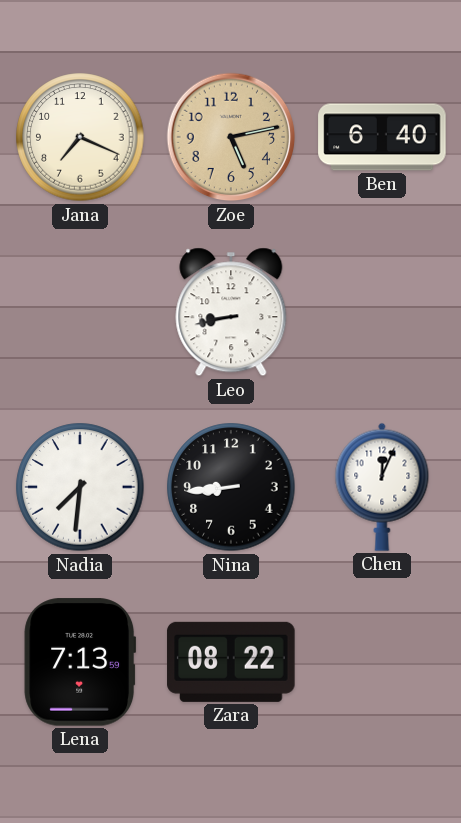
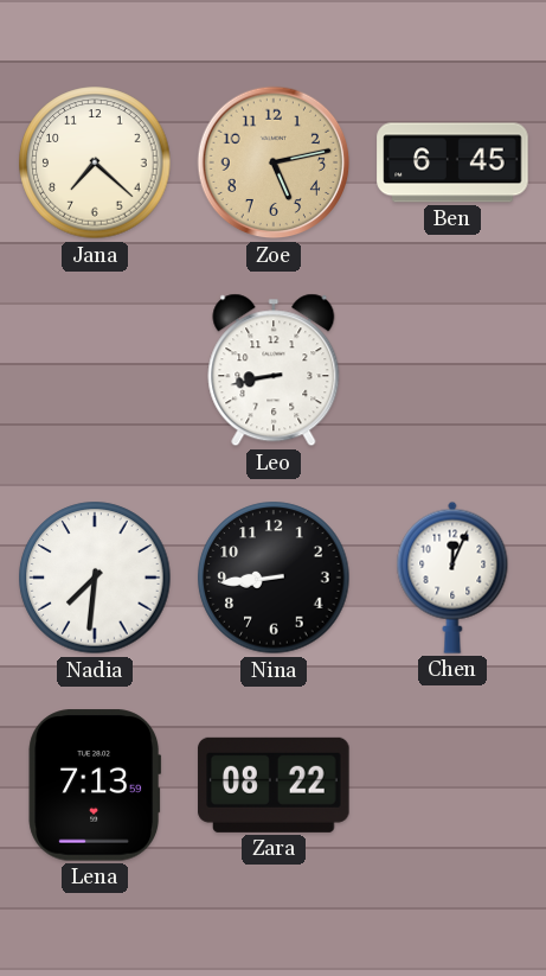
Jana: 7:19 -> 7:22 (95, 162)
Ben: 6:40 -> 6:45 (452, 162)
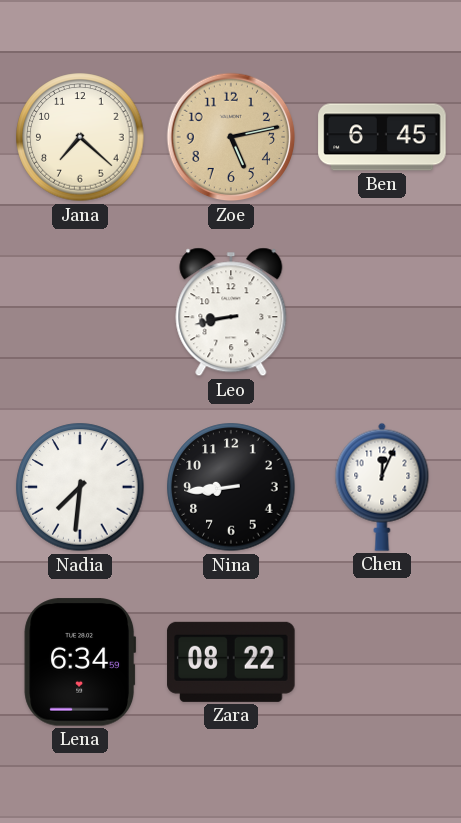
Lena: 7:13 -> 6:34 (80, 662)
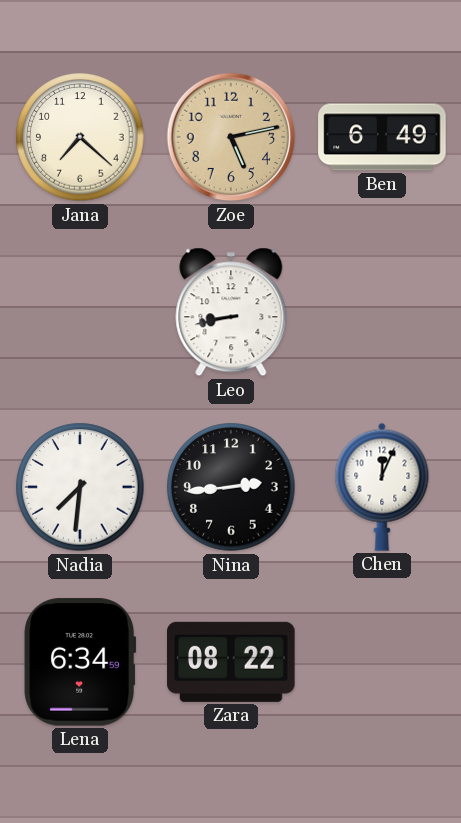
Ben: 6:45 -> 6:49 (382, 137)
Nina: 8:44 -> 2:44 (231, 487)
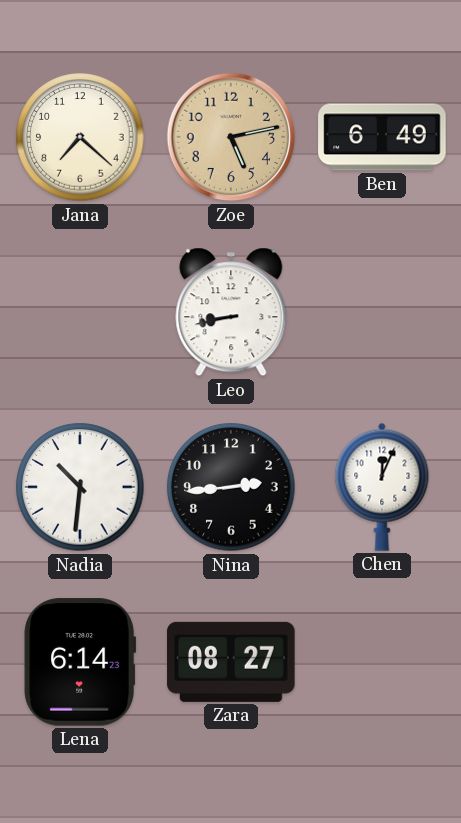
Nadia: 7:31 -> 10:31 (80, 487)
Lena: 6:34 -> 6:14 (80, 662)
Zara: 08:22 -> 08:27 (231, 662)
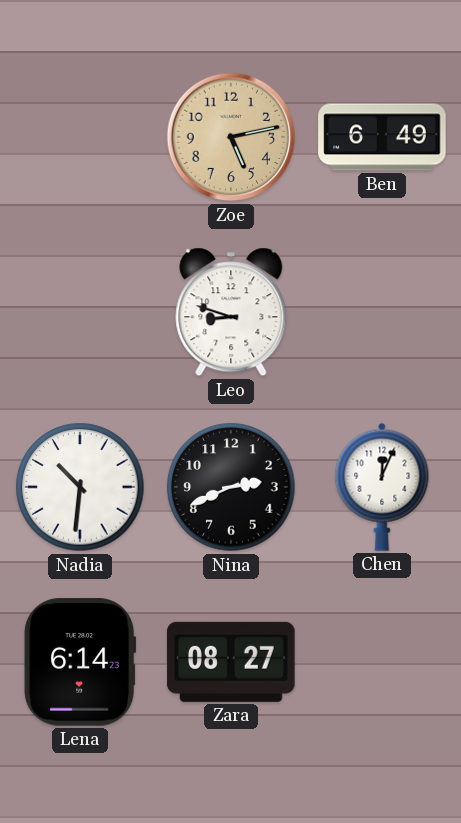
Jana: 7:22 -> none (80, 137)
Leo: 8:43 -> 8:48 (231, 312)
Nina: 2:44 -> 2:41 (231, 487)
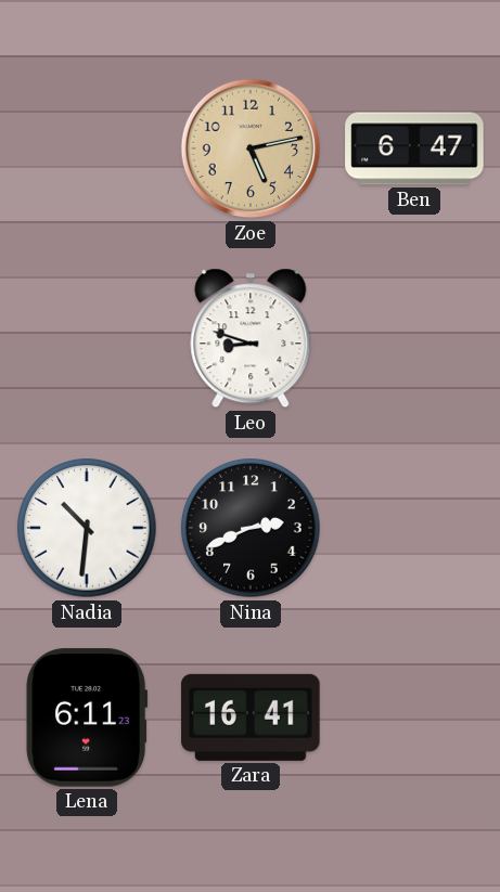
Ben: 6:49 -> 6:47 (414, 148)
Chen: 12:04 -> none (382, 487)
Lena: 6:14 -> 6:11 (87, 718)
Zara: 08:27 -> 16:41 (251, 718)
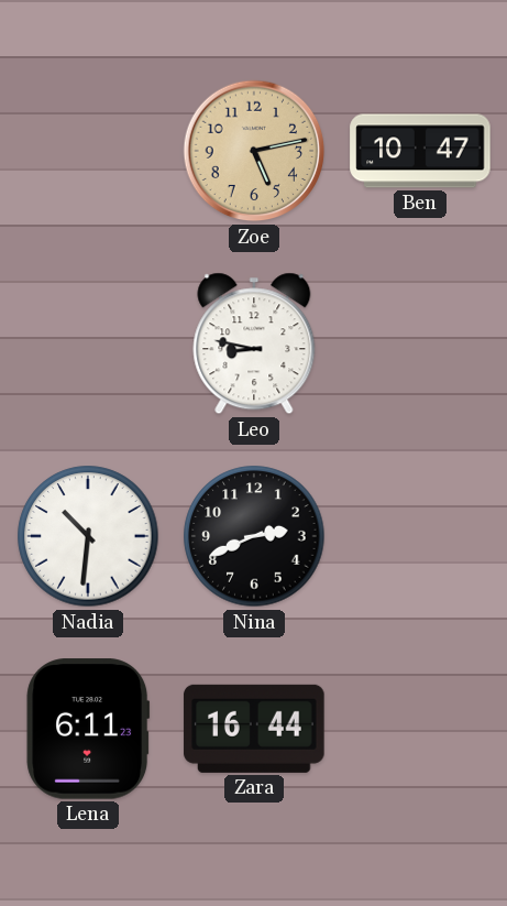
Ben: 6:47 -> 10:47 (420, 151)
Leo: 8:48 -> 8:47 (254, 343)
Zara: 16:41 -> 16:44 (254, 729)
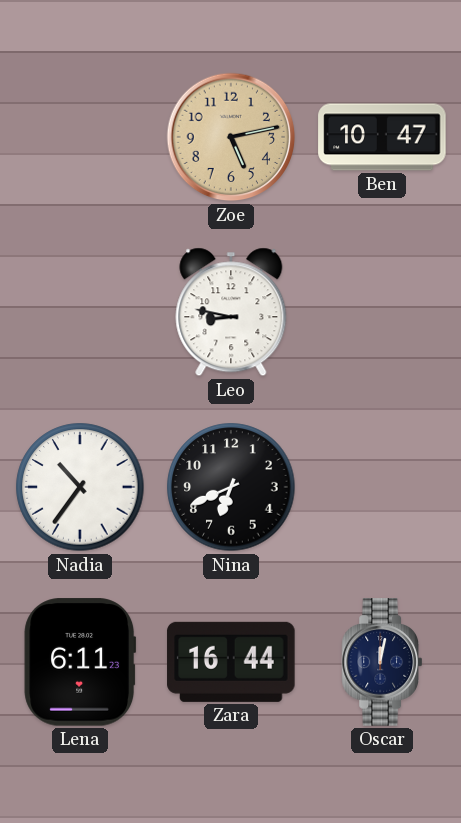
Nadia: 10:31 -> 10:36 (80, 487)
Nina: 2:41 -> 6:41 (231, 487)
Oscar: none -> 12:02 (381, 662)
